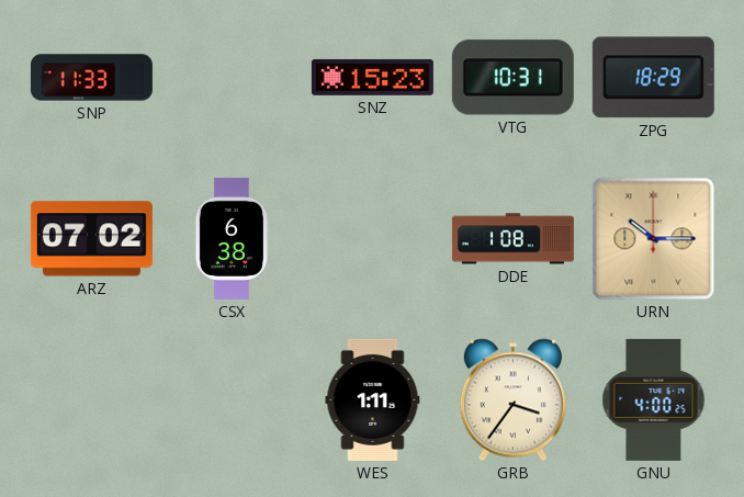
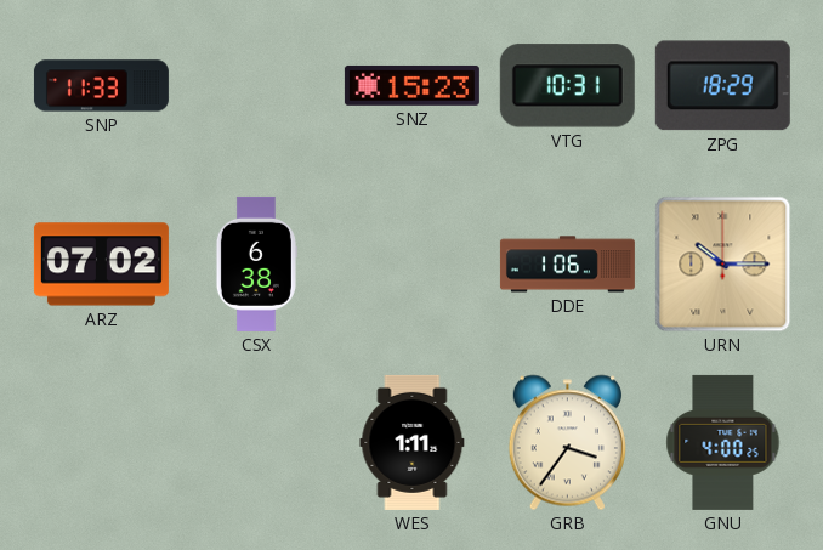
DDE: 1:08 -> 1:06 (567, 265)
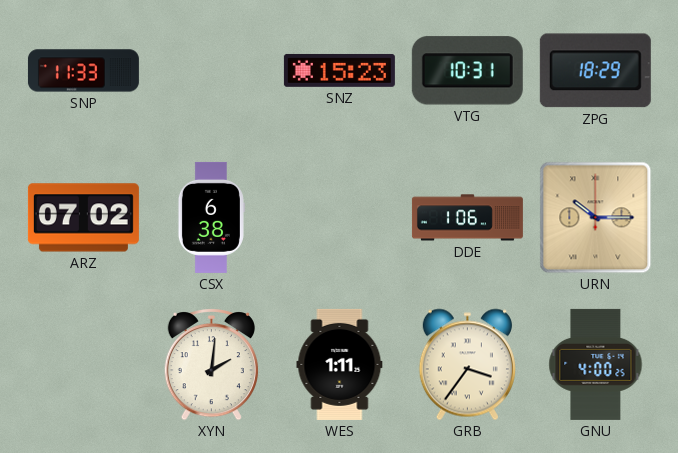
XYN: none -> 2:01 (211, 364)
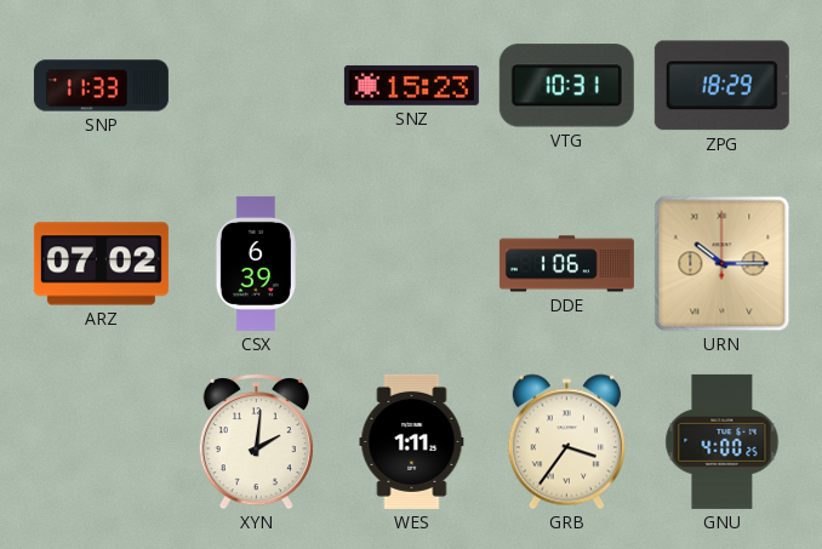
CSX: 6:38 -> 6:39 (256, 263)
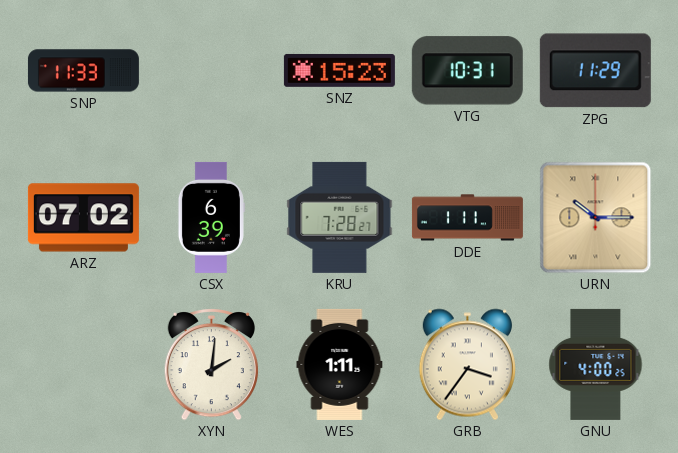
ZPG: 18:29 -> 11:29 (595, 71)
KRU: none -> 7:28 (340, 217)
DDE: 1:06 -> 1:11 (467, 218)
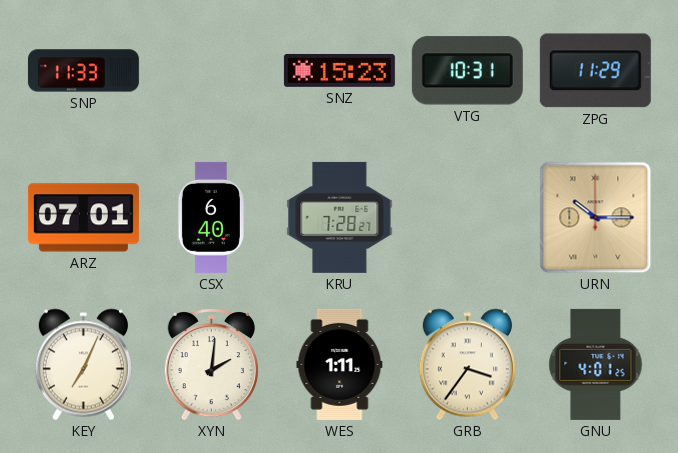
ARZ: 07:02 -> 07:01 (83, 218)
CSX: 6:39 -> 6:40 (211, 217)
DDE: 1:11 -> none (467, 218)
KEY: none -> 7:04 (83, 365)
GNU: 4:00 -> 4:01 (596, 364)
